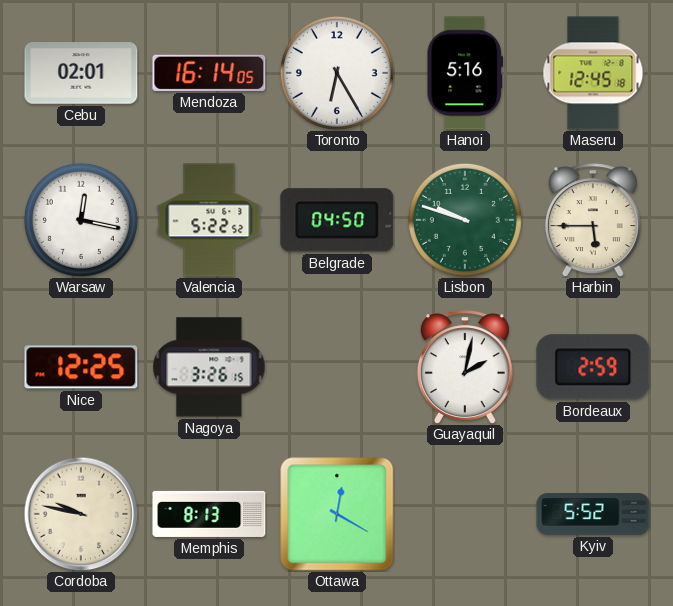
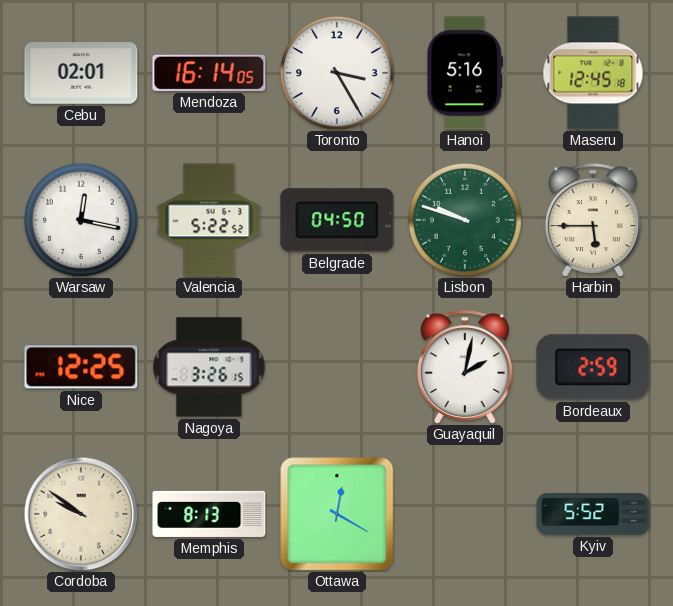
Toronto: 6:25 -> 3:25 (337, 73)
Cordoba: 9:47 -> 9:51 (81, 514)
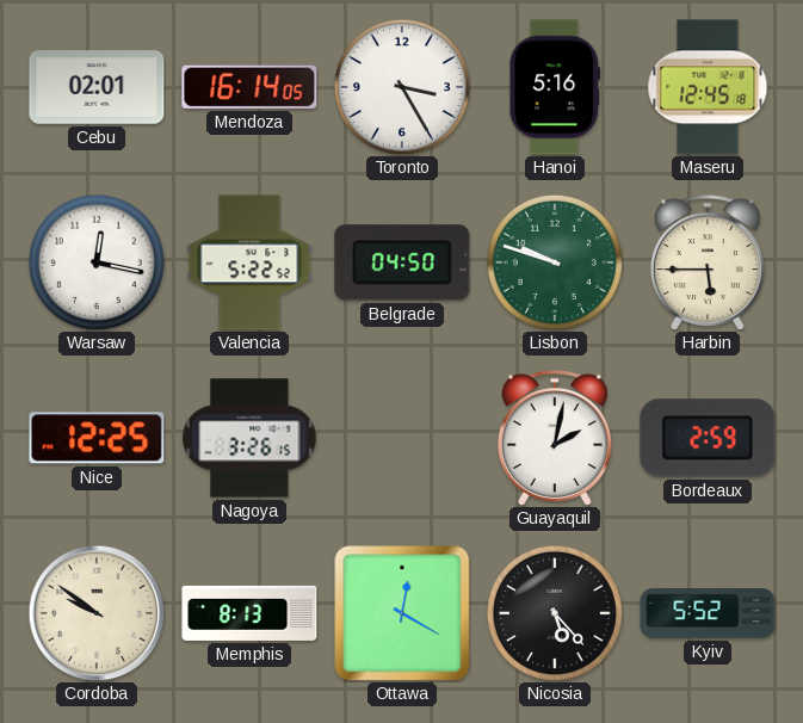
Nicosia: none -> 5:23 (555, 613)
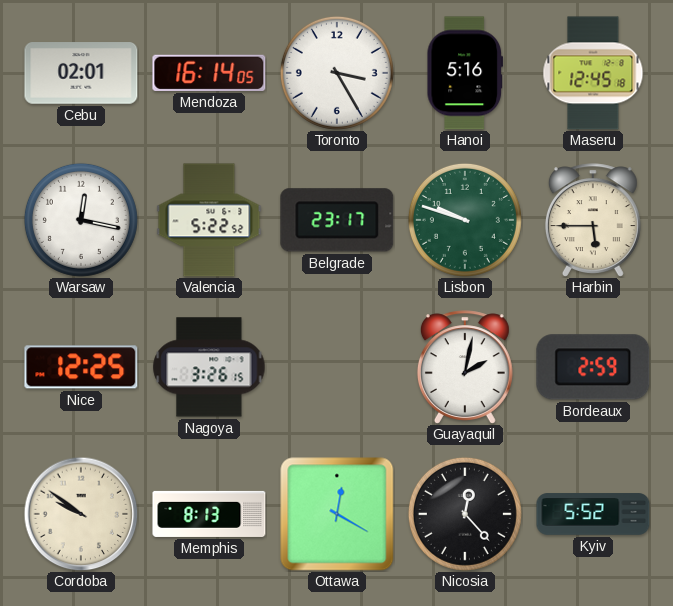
Belgrade: 04:50 -> 23:17 (337, 220)
Nicosia: 5:23 -> 12:23 (465, 514)
